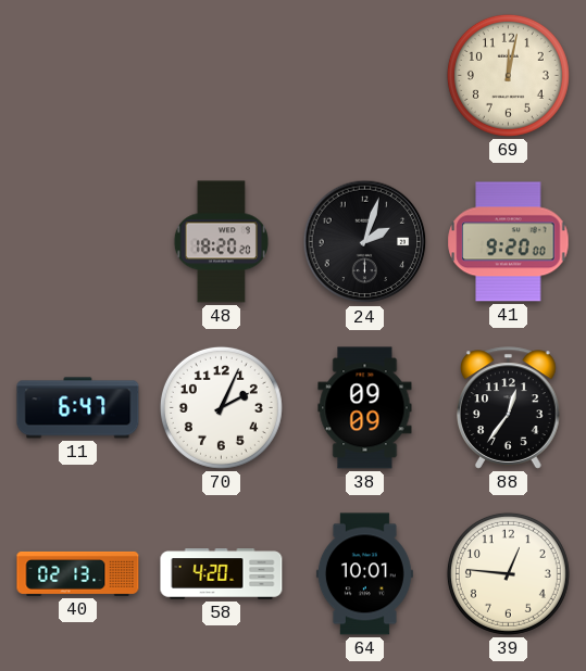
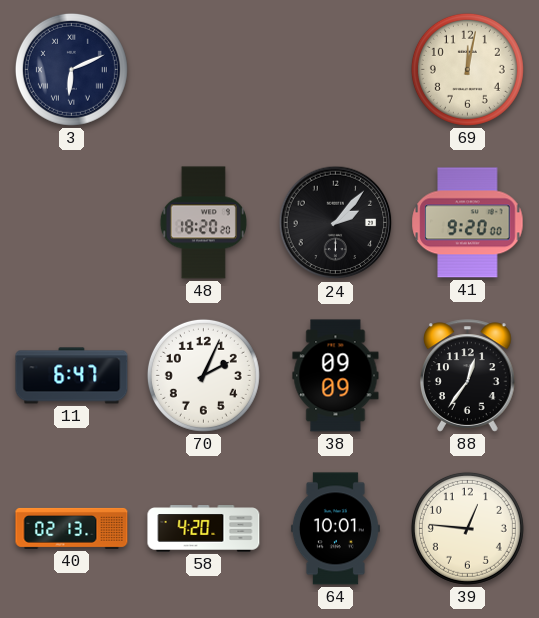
3: none -> 6:11 (71, 69)
24: 2:03 -> 2:07 (336, 223)
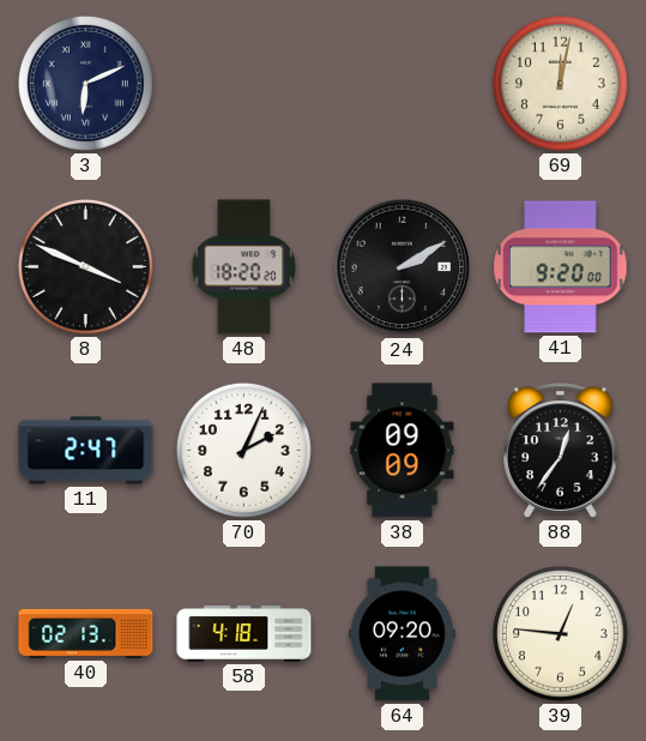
8: none -> 3:49 (85, 266)
24: 2:07 -> 2:10 (403, 267)
11: 6:47 -> 2:47 (86, 451)
58: 4:20 -> 4:18 (244, 634)
64: 10:01 -> 09:20 (402, 634)
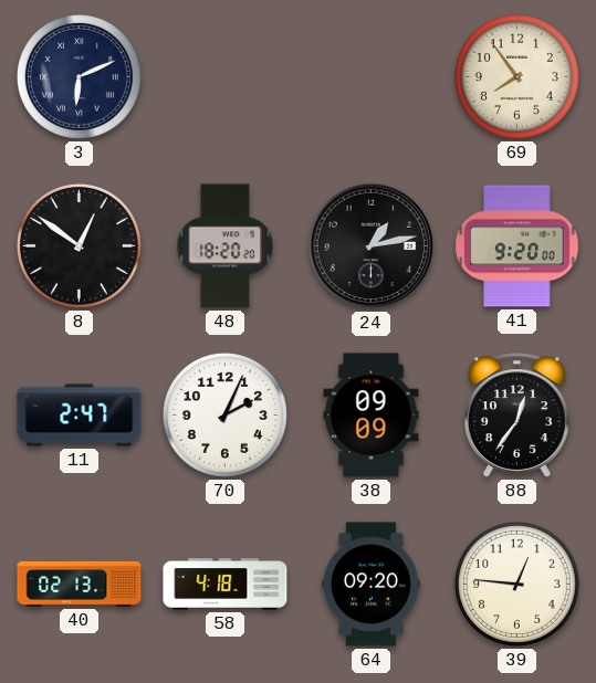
69: 12:02 -> 7:54 (516, 76)
8: 3:49 -> 12:51 (79, 245)
24: 2:10 -> 1:13 (372, 246)
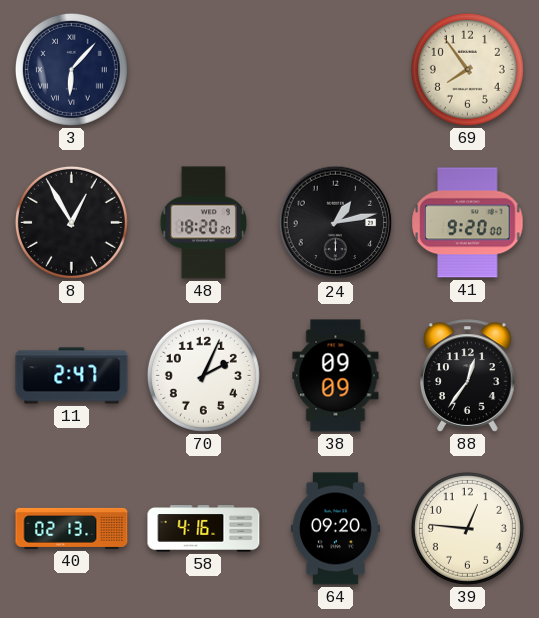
3: 6:11 -> 6:07 (71, 69)
8: 12:51 -> 12:55 (71, 222)
58: 4:18 -> 4:16 (204, 529)
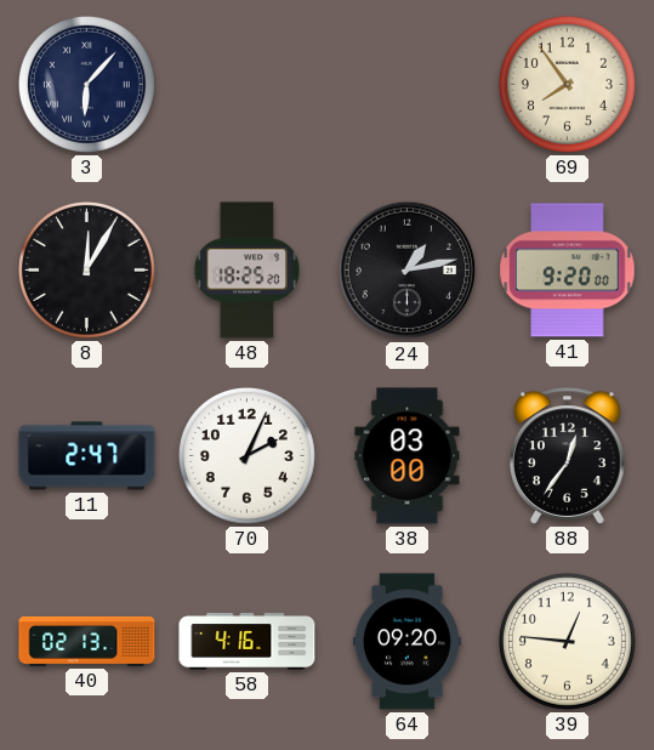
8: 12:55 -> 12:05 (86, 269)
48: 18:20 -> 18:25 (246, 271)
38: 09:09 -> 03:00 (408, 456)
